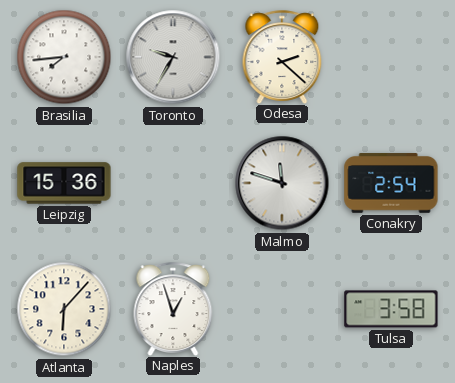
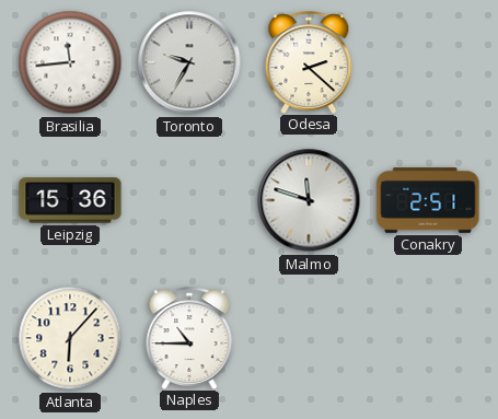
Brasilia: 7:44 -> 11:44 (70, 62)
Conakry: 2:54 -> 2:51 (428, 200)
Naples: 12:57 -> 10:45 (189, 338)
Tulsa: 3:58 -> none (391, 309)
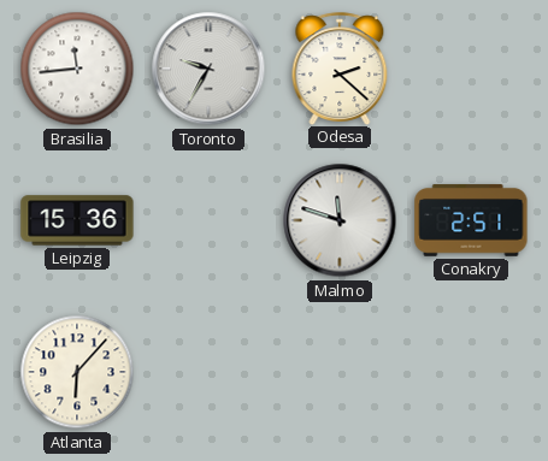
Naples: 10:45 -> none (189, 338)
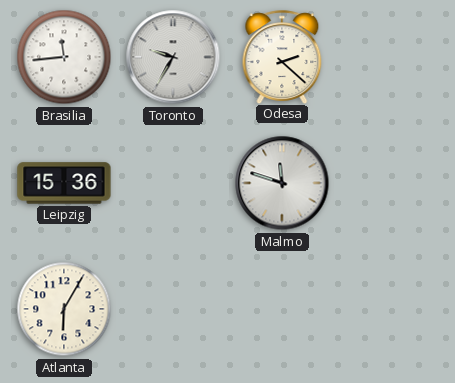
Conakry: 2:51 -> none (471, 220)
Atlanta: 6:07 -> 6:05 (64, 309)
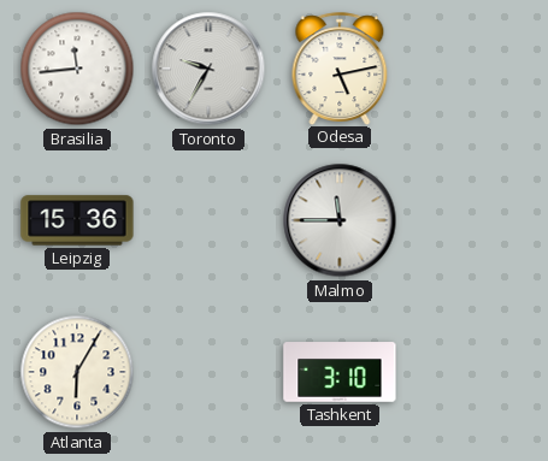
Odesa: 2:22 -> 5:13 (340, 69)
Malmo: 11:48 -> 11:45 (340, 220)
Tashkent: none -> 3:10 (340, 372)
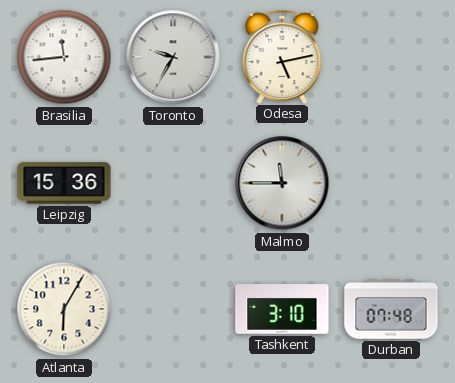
Durban: none -> 07:48 (391, 309)
